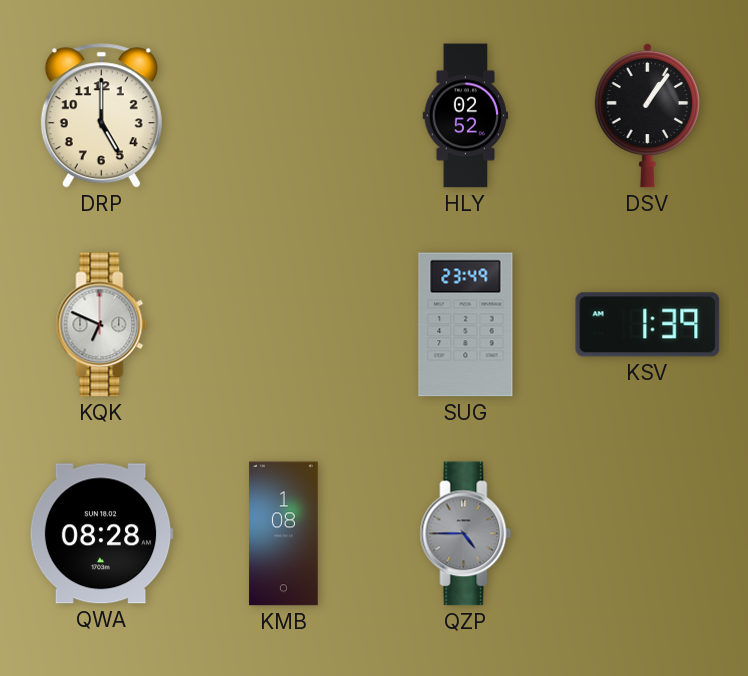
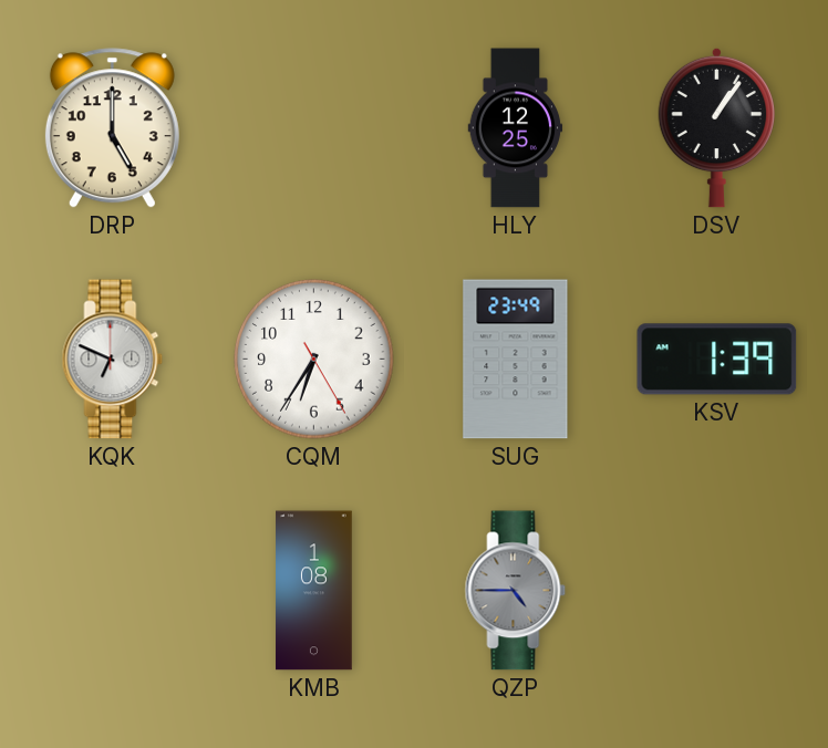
HLY: 02:52 -> 12:25 (516, 128)
CQM: none -> 6:35 (314, 360)
QWA: 08:28 -> none (101, 534)
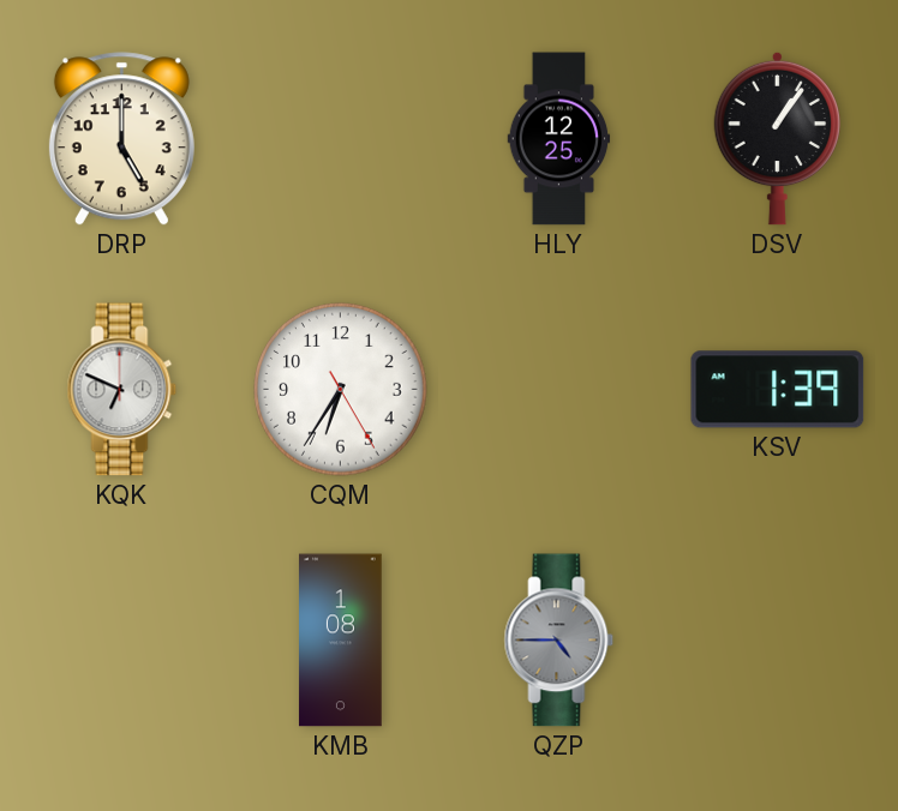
SUG: 23:49 -> none (516, 360)
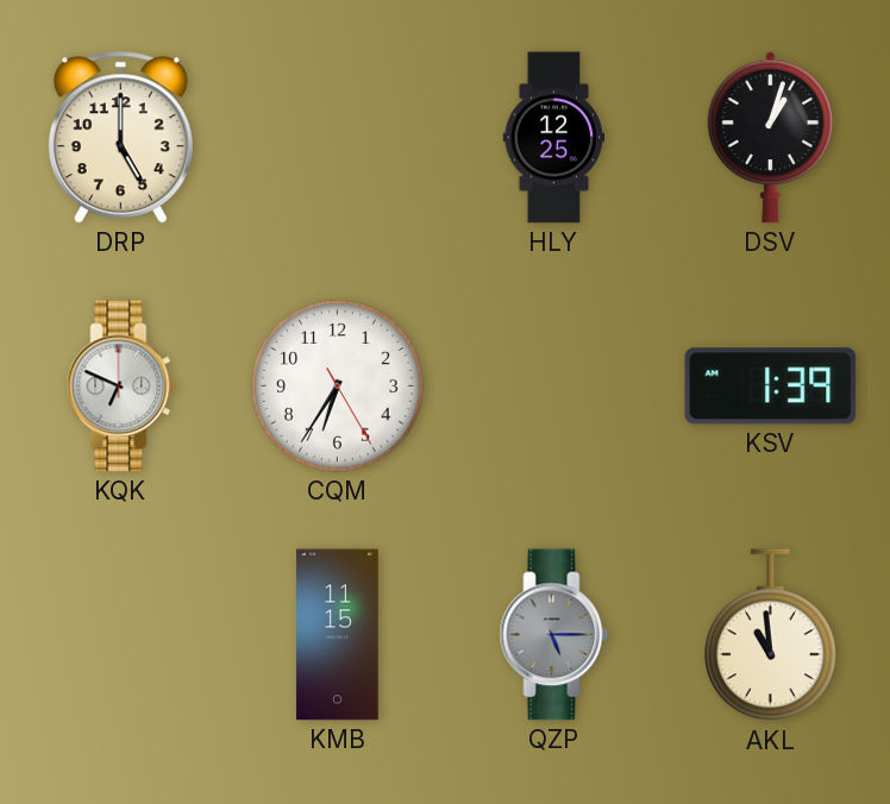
DSV: 1:06 -> 1:03 (770, 137)
KMB: 1:08 -> 11:15 (338, 635)
QZP: 4:45 -> 5:15 (554, 635)
AKL: none -> 10:59 (771, 635)
